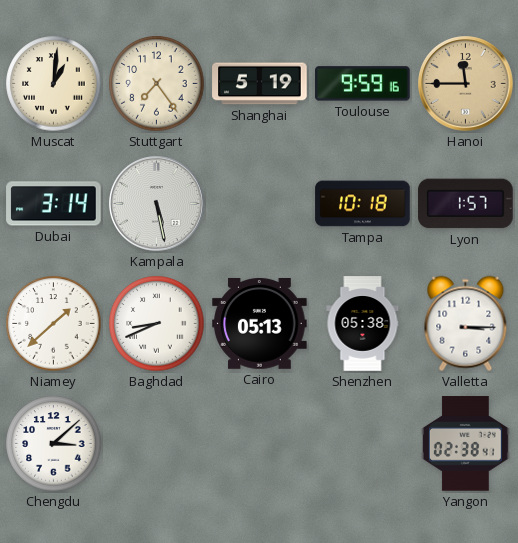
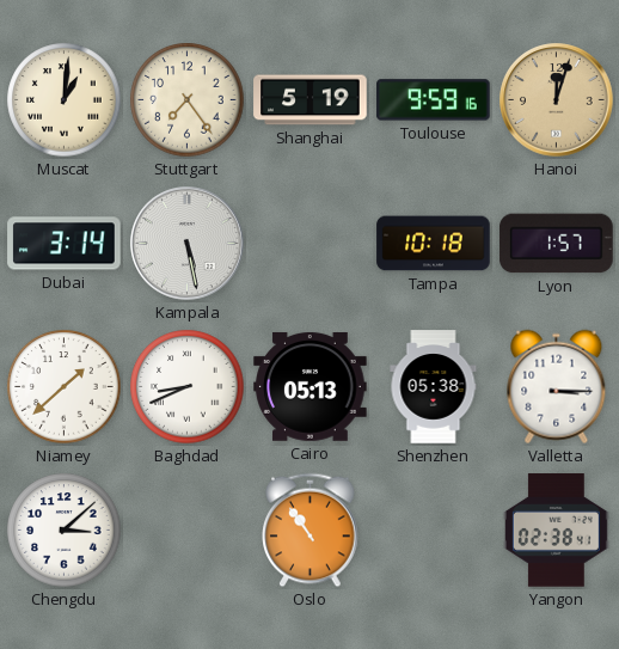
Hanoi: 11:45 -> 12:03 (557, 100)
Oslo: none -> 10:54 (311, 531)
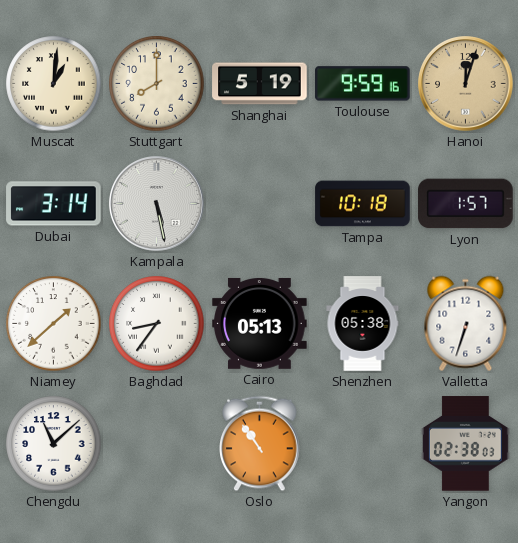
Stuttgart: 7:24 -> 8:00 (157, 84)
Baghdad: 8:41 -> 8:36 (157, 324)
Valletta: 3:15 -> 6:33 (466, 324)
Chengdu: 3:08 -> 11:08 (54, 444)
Yangon: 02:38:41 -> 02:38:03 (465, 444)
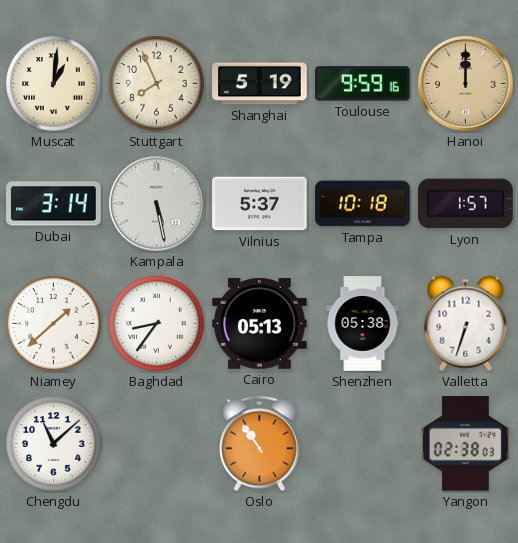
Stuttgart: 8:00 -> 7:56 (157, 84)
Hanoi: 12:03 -> 12:00 (466, 84)
Vilnius: none -> 5:37 (260, 204)
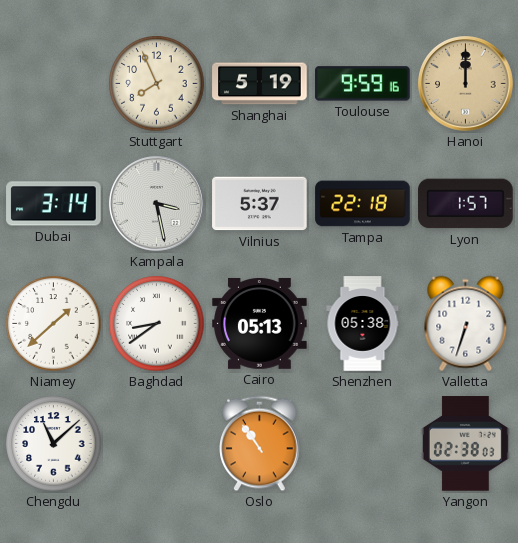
Muscat: 1:01 -> none (54, 84)
Kampala: 5:28 -> 3:28 (157, 204)
Tampa: 10:18 -> 22:18 (363, 204)
Baghdad: 8:36 -> 8:39 (157, 324)
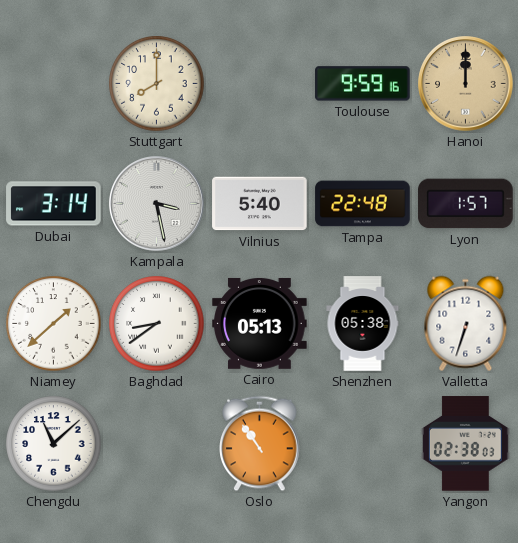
Stuttgart: 7:56 -> 8:00 (157, 84)
Shanghai: 5:19 -> none (260, 84)
Vilnius: 5:37 -> 5:40 (260, 204)
Tampa: 22:18 -> 22:48 (363, 204)
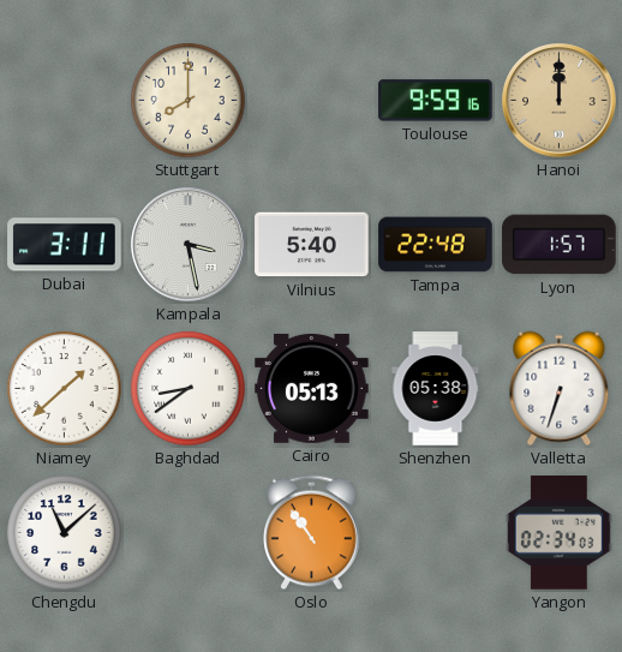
Dubai: 3:14 -> 3:11 (65, 245)
Yangon: 02:38 -> 02:34 (558, 533)
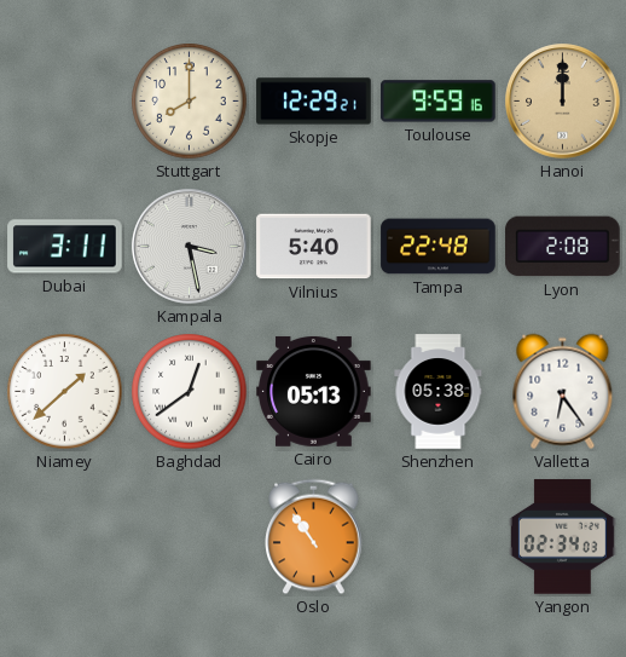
Skopje: none -> 12:29 (314, 102)
Lyon: 1:57 -> 2:08 (563, 247)
Baghdad: 8:39 -> 12:39 (190, 392)
Valletta: 6:33 -> 6:24 (563, 392)
Chengdu: 11:08 -> none (65, 533)
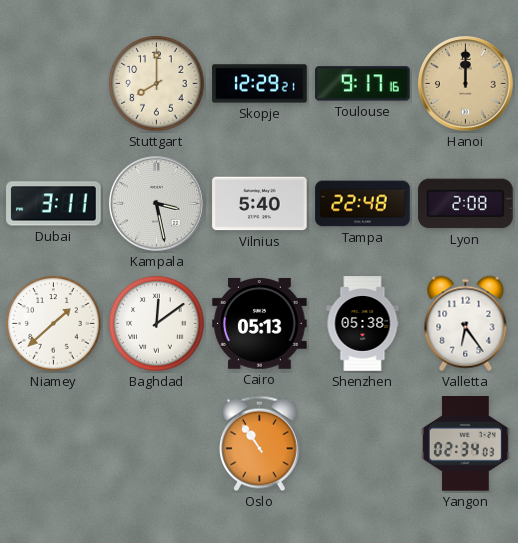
Toulouse: 9:59 -> 9:17 (363, 84)
Baghdad: 12:39 -> 12:09 (157, 324)
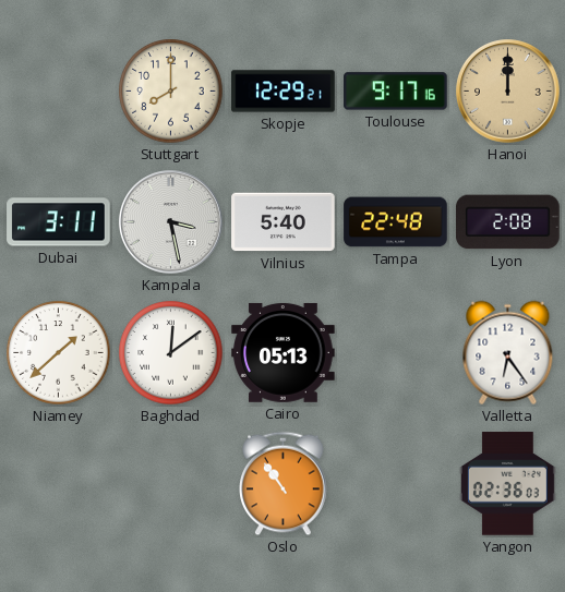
Shenzhen: 05:38 -> none (363, 324)
Yangon: 02:34 -> 02:36 (507, 484)
